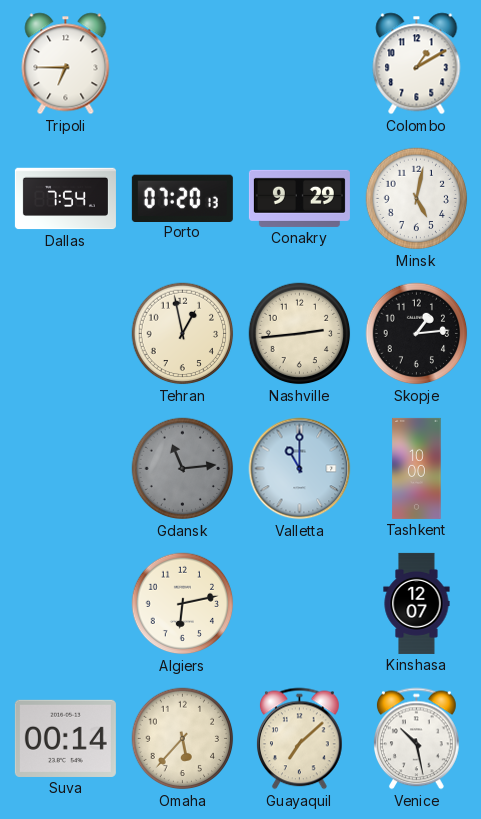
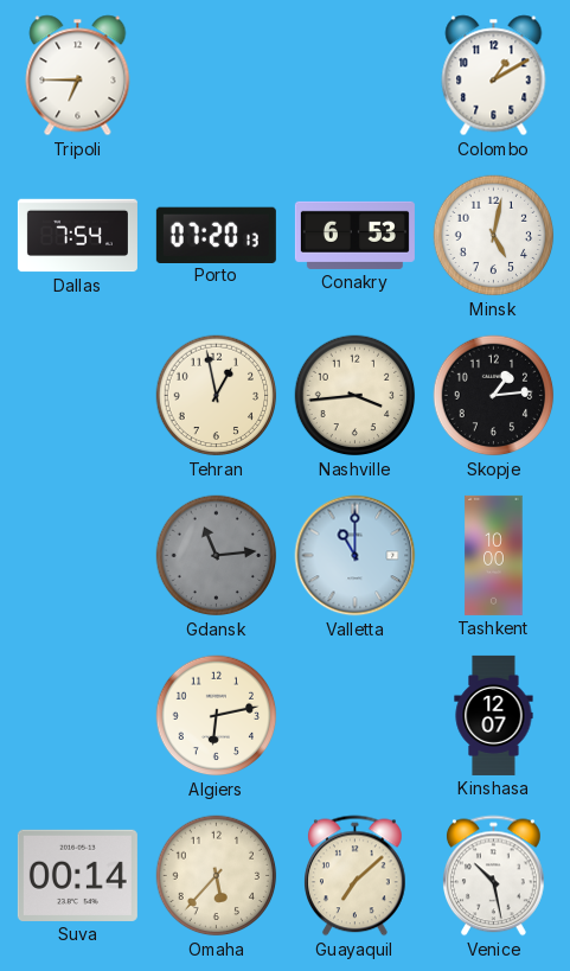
Conakry: 9:29 -> 6:53 (354, 235)
Nashville: 2:44 -> 3:44 (356, 396)
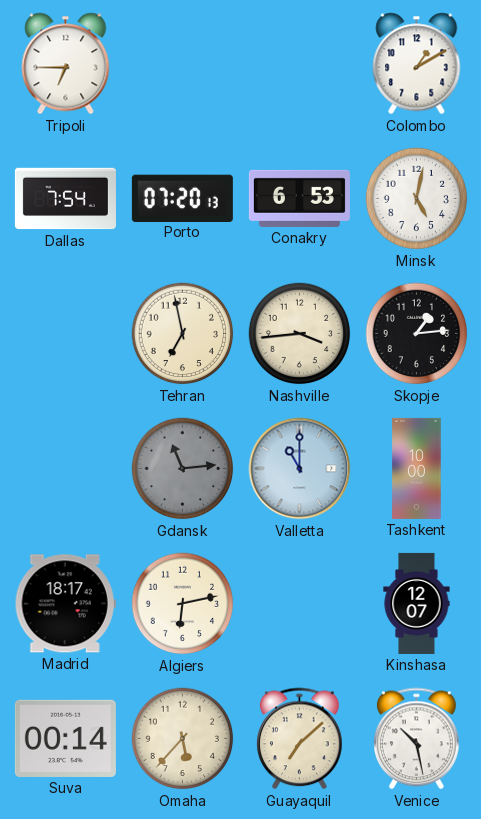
Tehran: 12:58 -> 6:58 (183, 334)
Madrid: none -> 18:17 (65, 604)
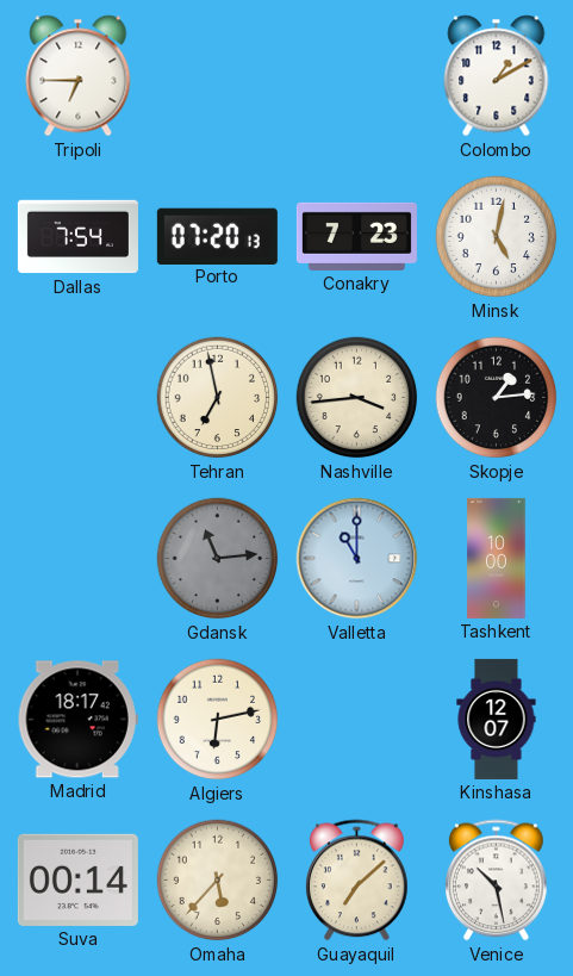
Conakry: 6:53 -> 7:23 (356, 236)
